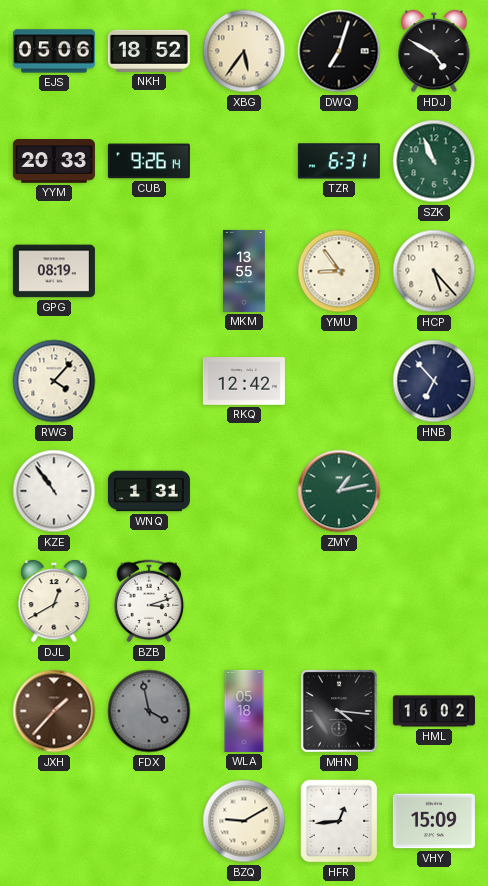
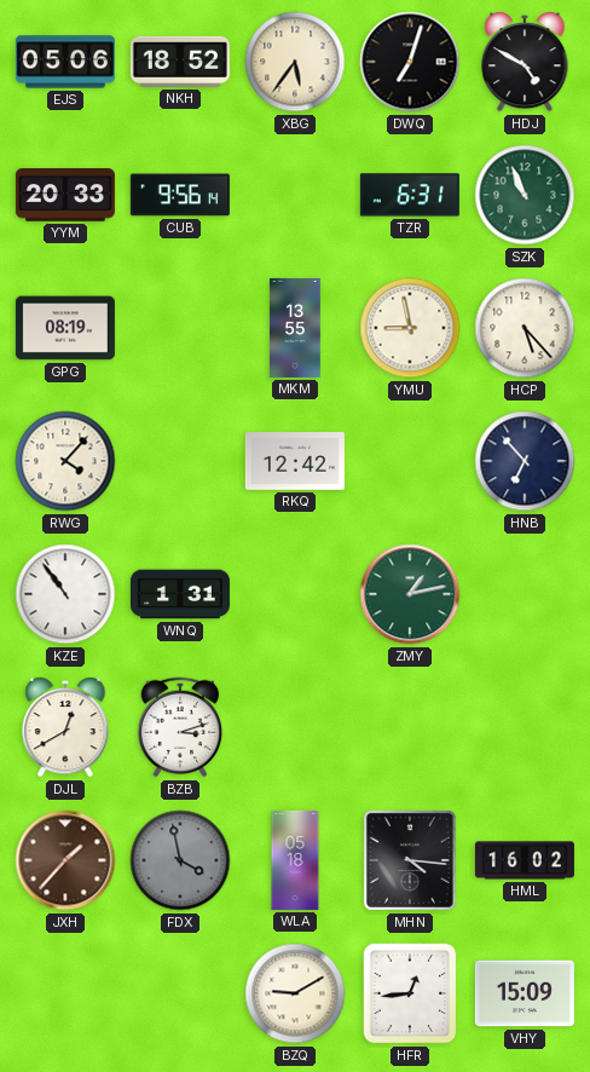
CUB: 9:26 -> 9:56 (180, 195)
YMU: 8:54 -> 8:58 (410, 328)
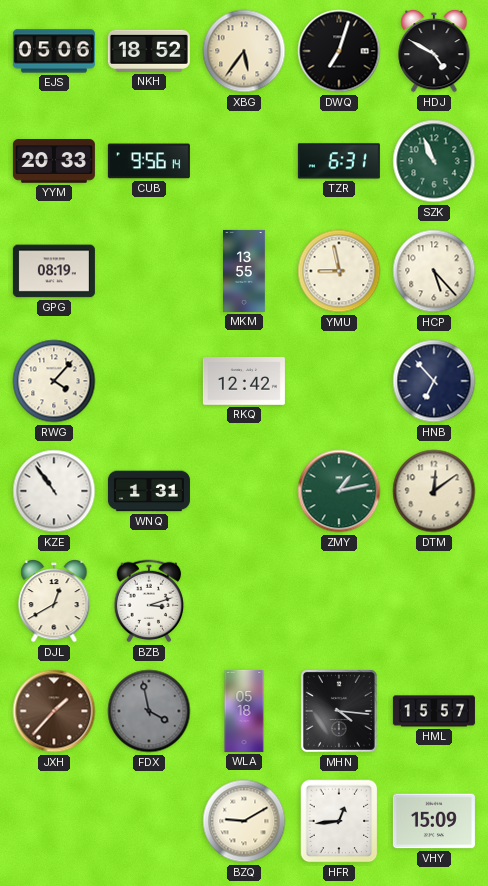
DTM: none -> 12:09 (434, 491)
HML: 16:02 -> 15:57 (434, 711)
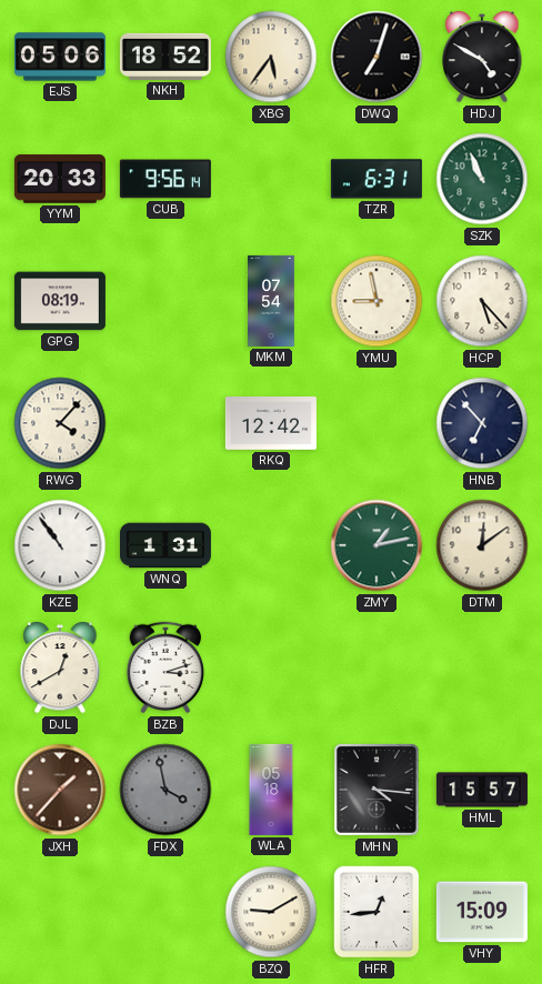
MKM: 13:55 -> 07:54 (272, 301)
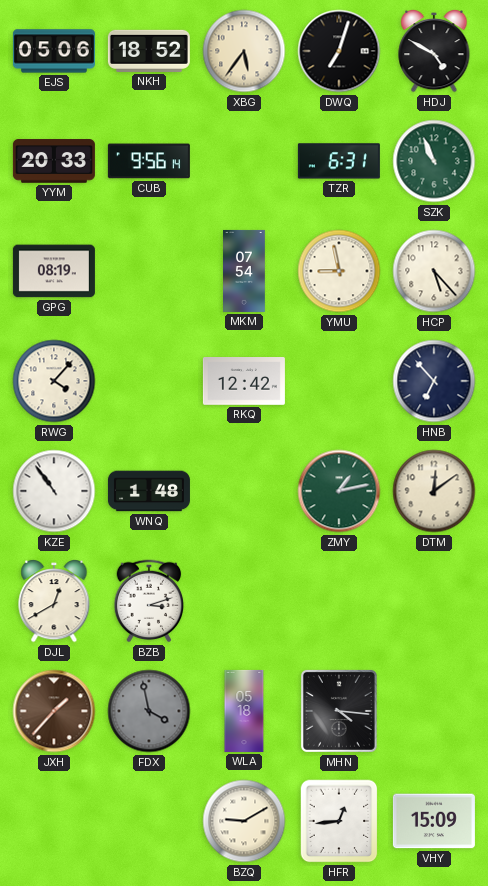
WNQ: 1:31 -> 1:48 (149, 491)
HML: 15:57 -> none (482, 790)
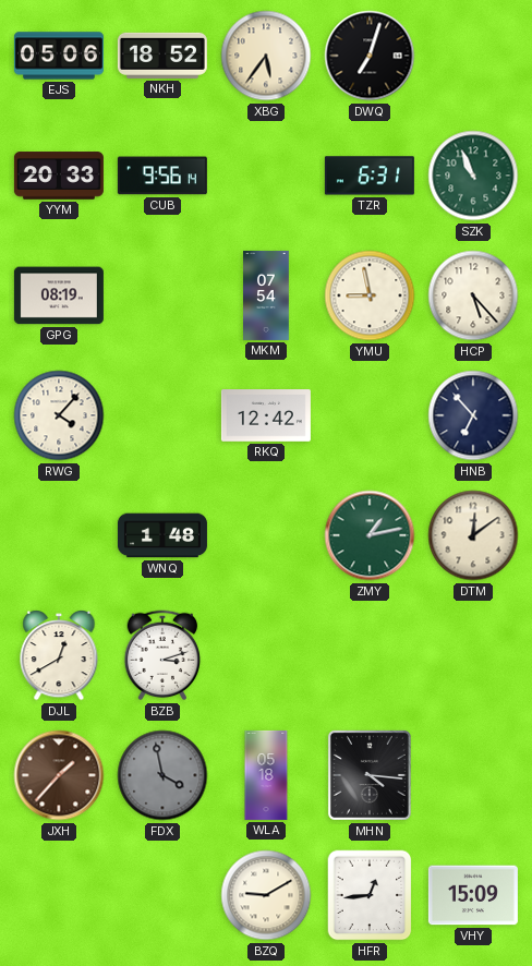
HDJ: 4:50 -> none (434, 52)
KZE: 10:54 -> none (54, 491)
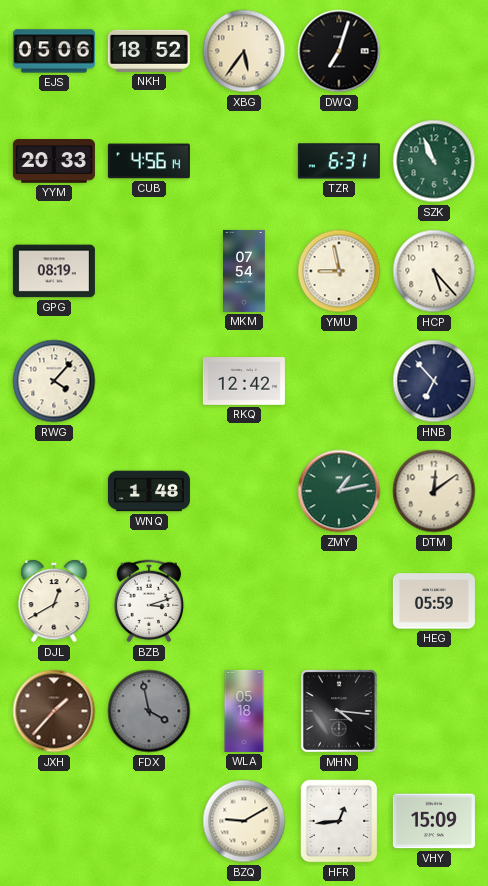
CUB: 9:56 -> 4:56 (149, 161)
HEG: none -> 05:59 (434, 601)
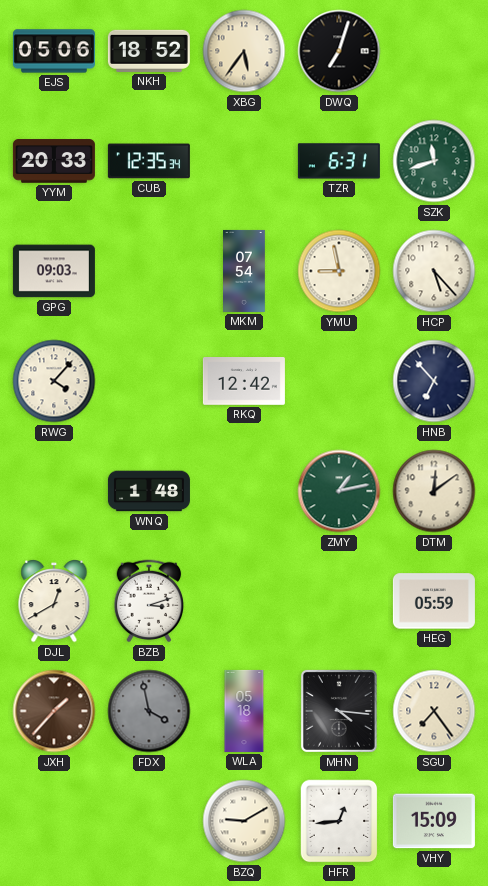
CUB: 4:56 -> 12:35 (149, 161)
SZK: 10:56 -> 11:42 (434, 161)
GPG: 08:19 -> 09:03 (54, 271)
SGU: none -> 7:24 (434, 711)
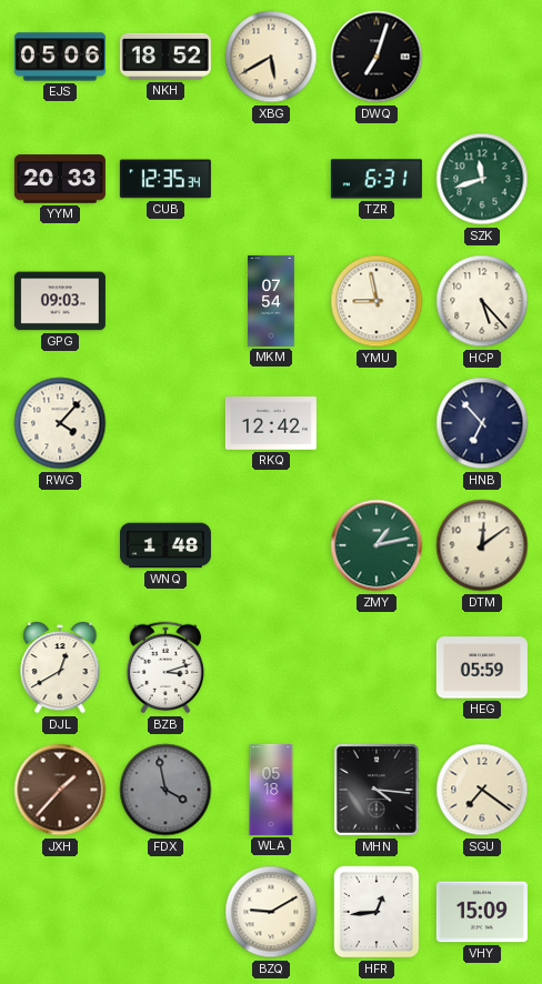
XBG: 5:36 -> 5:40 (271, 57)
SGU: 7:24 -> 7:21 (482, 790)
